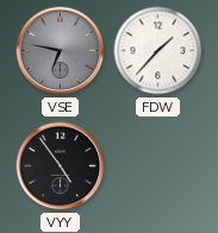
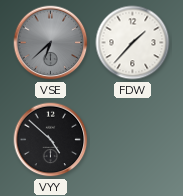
VSE: 6:47 -> 6:38 (51, 43)
VYY: 4:54 -> 4:52 (51, 140)
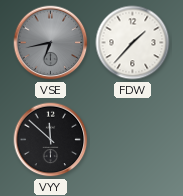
VSE: 6:38 -> 6:43 (51, 43)
VYY: 4:52 -> 11:52 (51, 140)
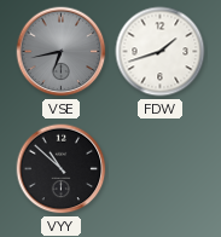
FDW: 1:37 -> 1:42 (161, 52)
VYY: 11:52 -> 10:52 (62, 169)
